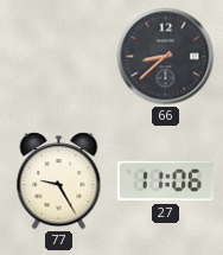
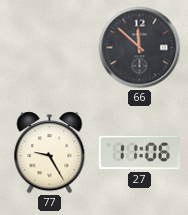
66: 8:38 -> 11:52 (140, 48)
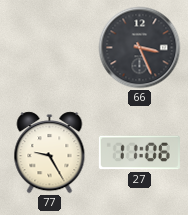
66: 11:52 -> 3:26 (140, 48)
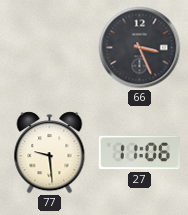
77: 9:25 -> 9:29 (50, 153)
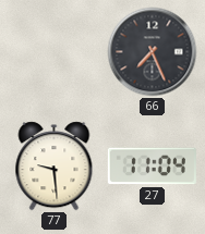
66: 3:26 -> 7:26 (153, 52)
27: 11:06 -> 11:04 (152, 167)
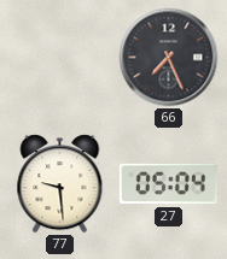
27: 11:04 -> 05:04 (168, 184)
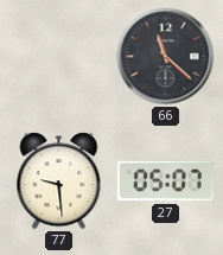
66: 7:26 -> 11:22 (166, 57)
27: 05:04 -> 05:07 (165, 181)
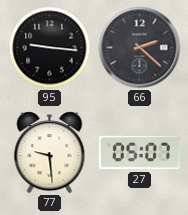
95: none -> 9:16 (50, 48)
66: 11:22 -> 2:22 (140, 48)
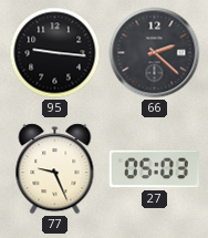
77: 9:29 -> 9:26 (55, 169)
27: 05:07 -> 05:03 (154, 169)
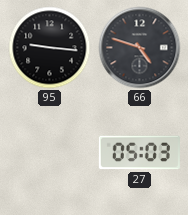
66: 2:22 -> 4:48 (140, 48)
77: 9:26 -> none (55, 169)
